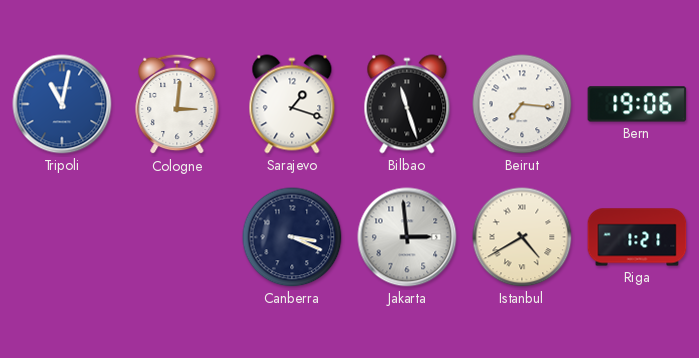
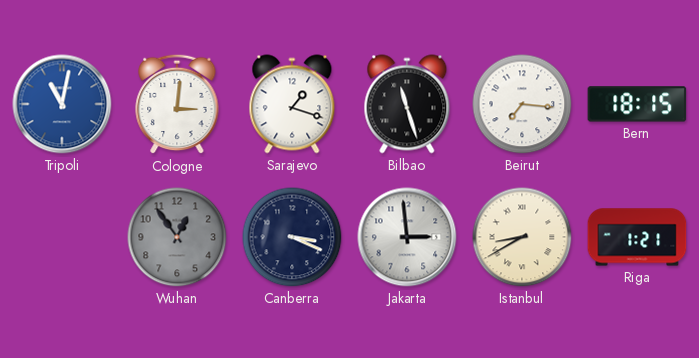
Bern: 19:06 -> 18:15 (637, 104)
Wuhan: none -> 12:54 (177, 237)
Istanbul: 4:40 -> 8:40 (522, 237)
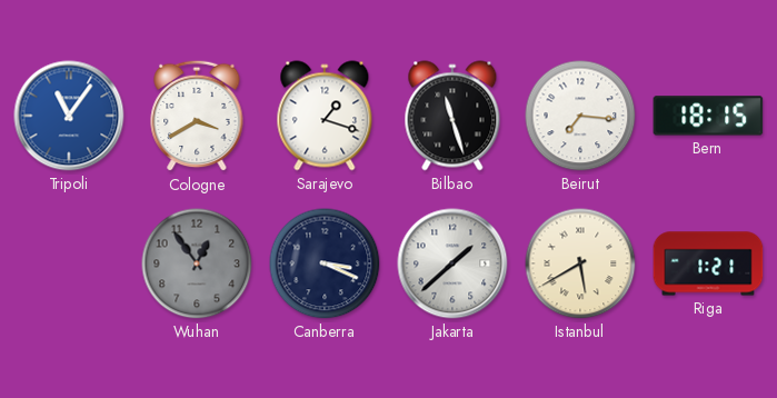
Tripoli: 11:02 -> 11:06 (69, 116)
Cologne: 3:01 -> 3:40 (197, 116)
Jakarta: 2:59 -> 1:38 (452, 263)
Istanbul: 8:40 -> 5:40 (580, 263)
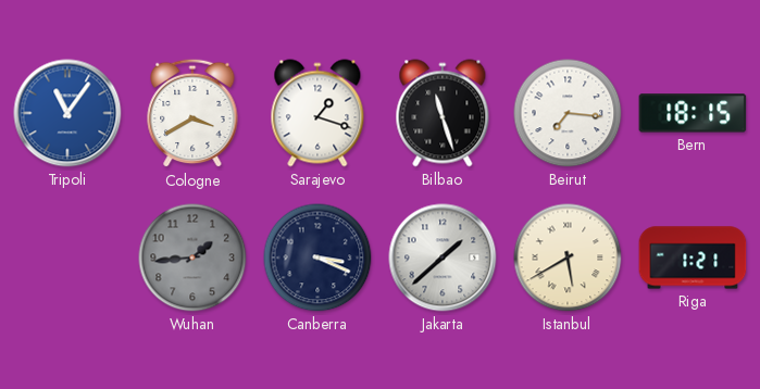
Wuhan: 12:54 -> 1:44 (192, 258)
